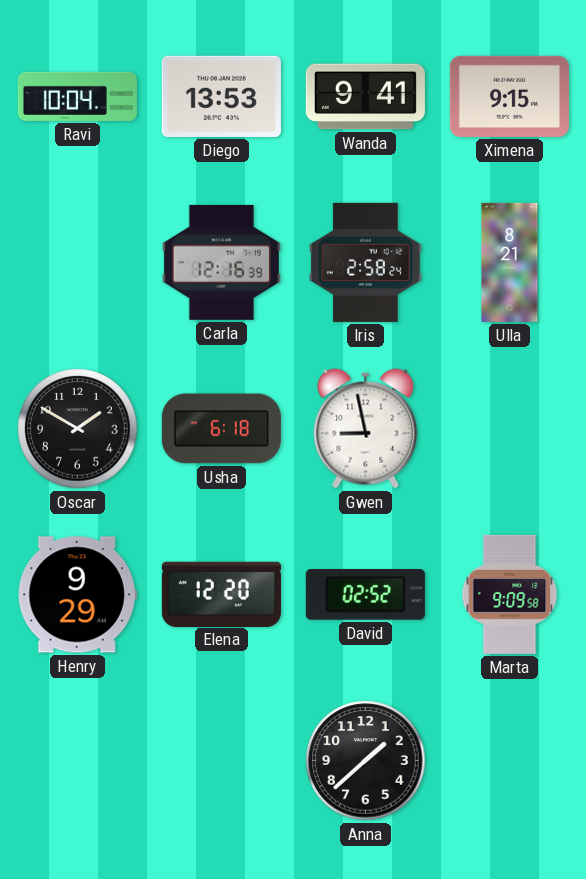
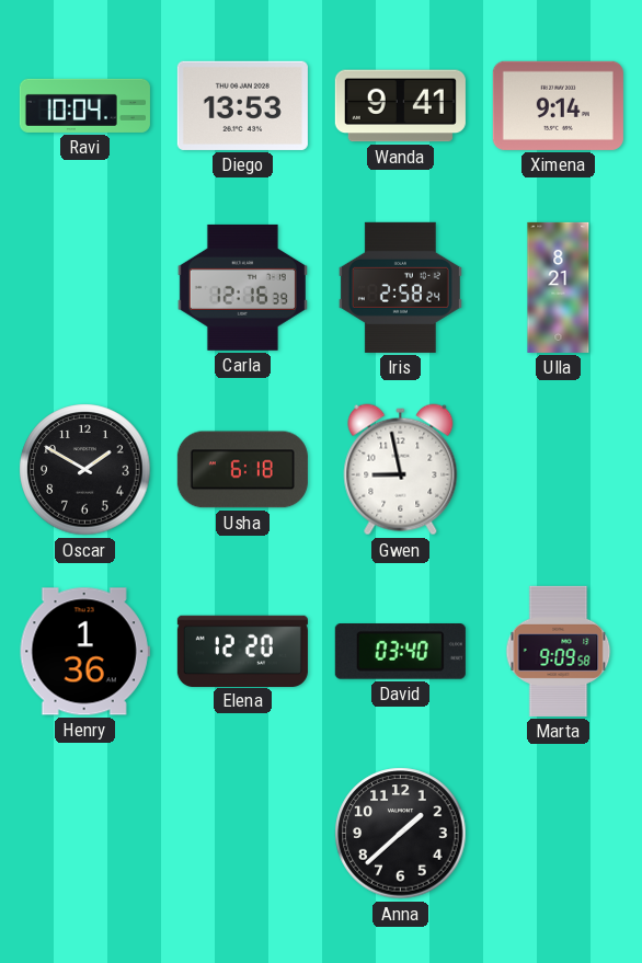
Ximena: 9:15 -> 9:14 (558, 105)
Henry: 9:29 -> 1:36 (84, 652)
David: 02:52 -> 03:40 (400, 652)
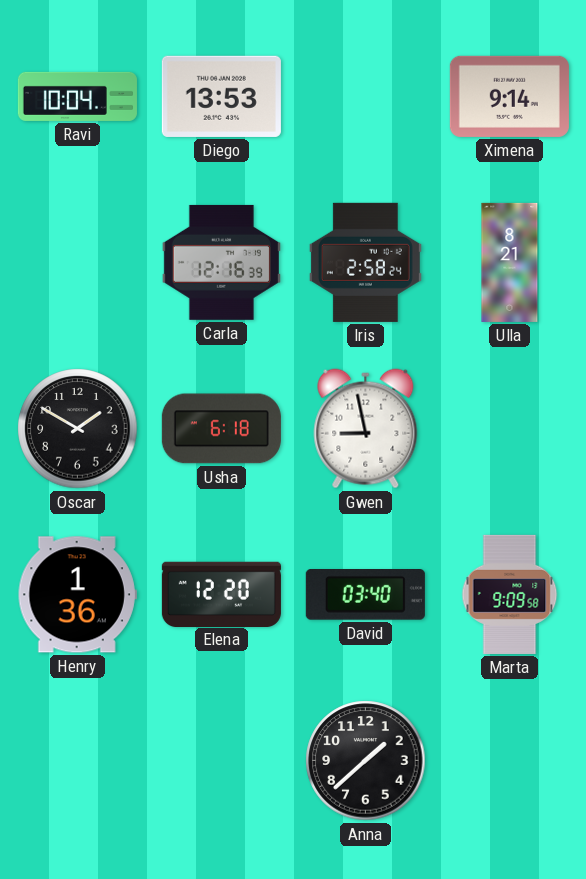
Wanda: 9:41 -> none (400, 106)
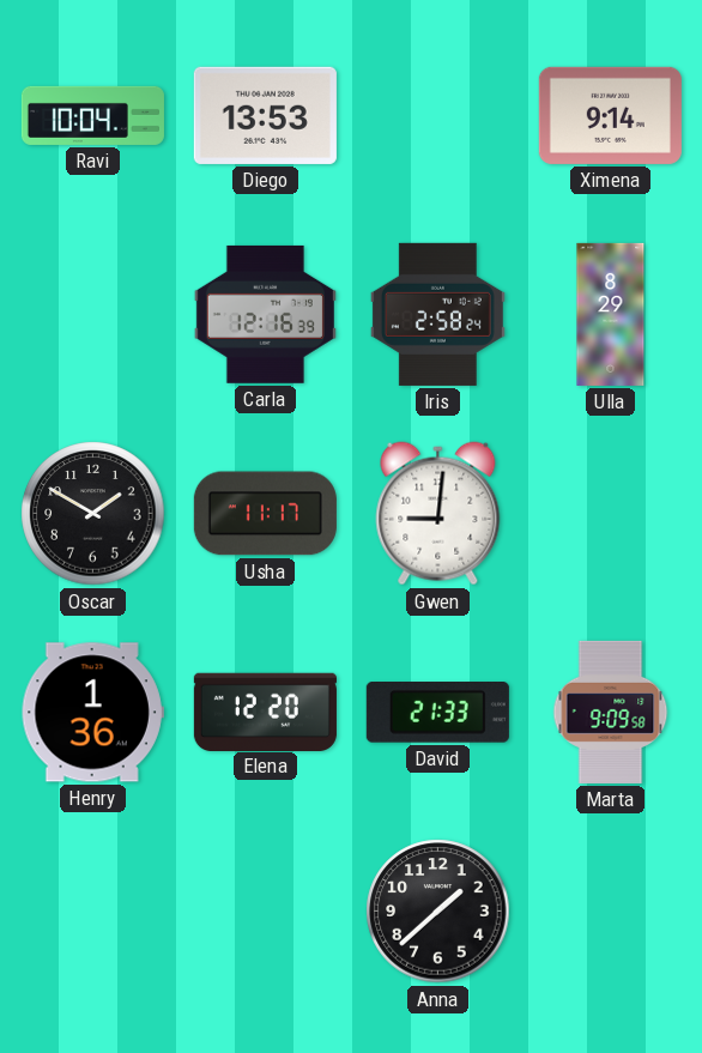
Ulla: 8:21 -> 8:29 (611, 314)
Usha: 6:18 -> 11:17 (265, 514)
Gwen: 8:58 -> 9:01 (438, 514)
David: 03:40 -> 21:33 (437, 713)
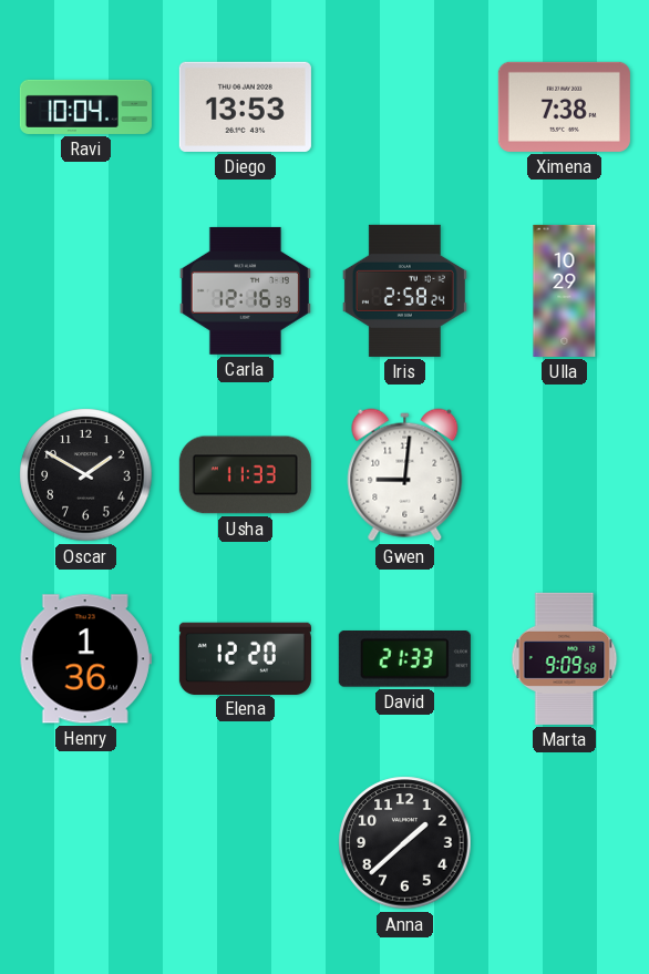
Ximena: 9:14 -> 7:38 (564, 106)
Ulla: 8:29 -> 10:29 (565, 290)
Usha: 11:17 -> 11:33 (245, 475)
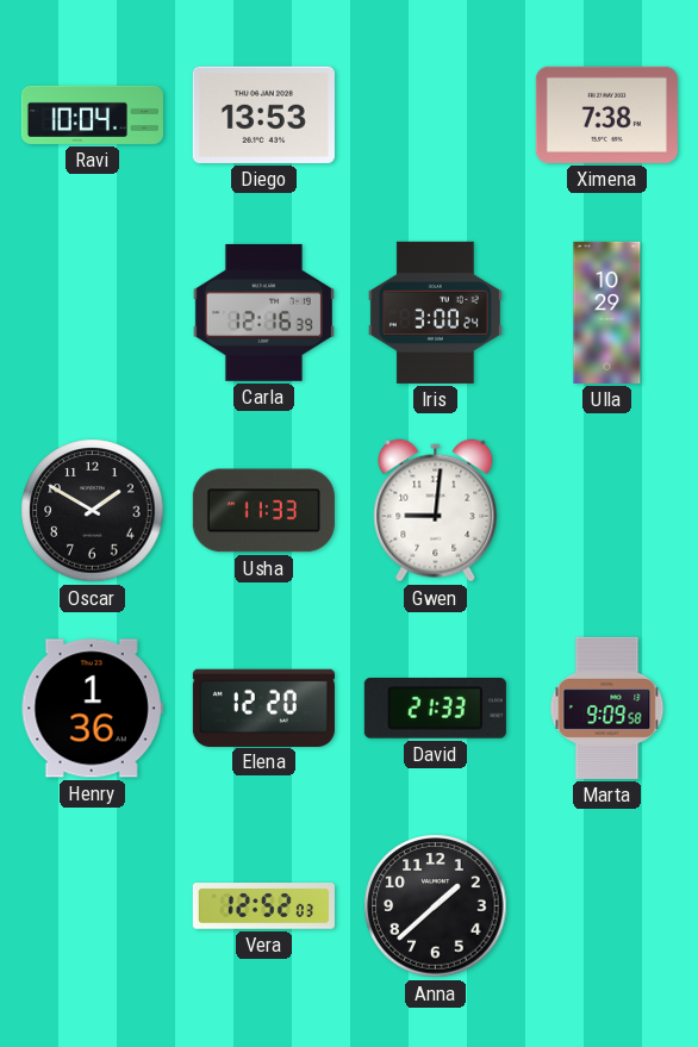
Iris: 2:58 -> 3:00 (435, 312)
Vera: none -> 12:52 (263, 906)
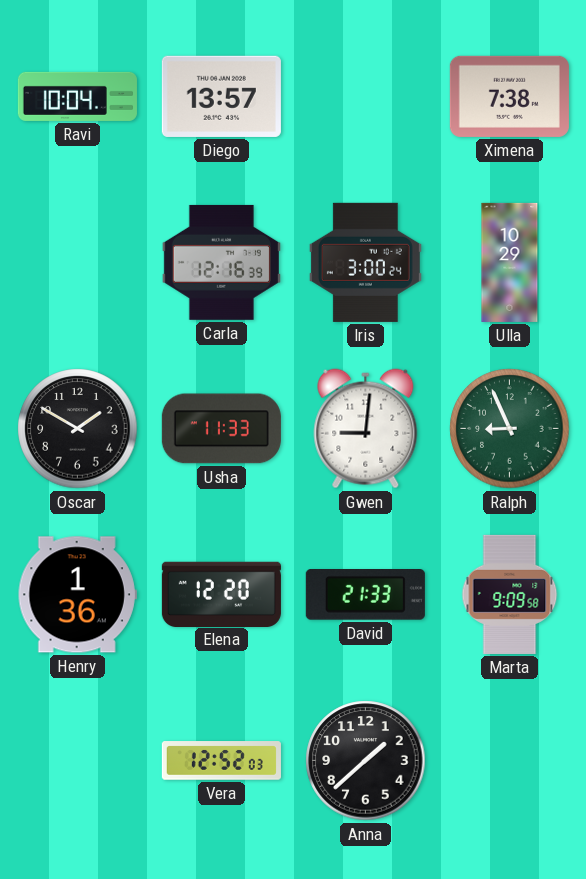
Diego: 13:53 -> 13:57 (221, 96)
Ralph: none -> 8:56 (510, 429)
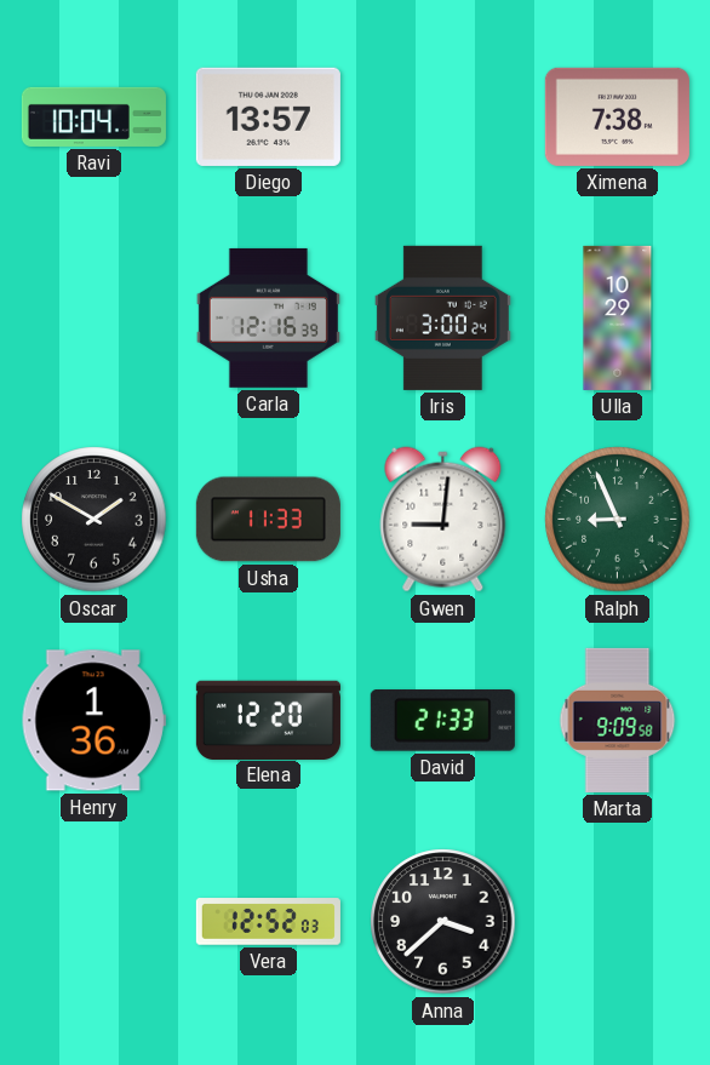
Anna: 1:38 -> 3:38 (443, 922)
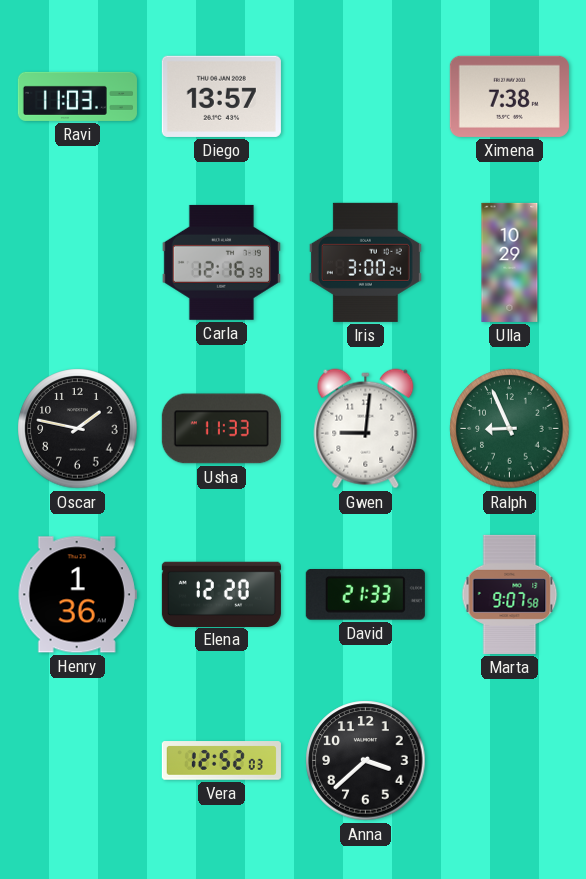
Ravi: 10:04 -> 11:03 (77, 96)
Oscar: 1:50 -> 1:47 (78, 429)
Marta: 9:09 -> 9:07 (510, 594)
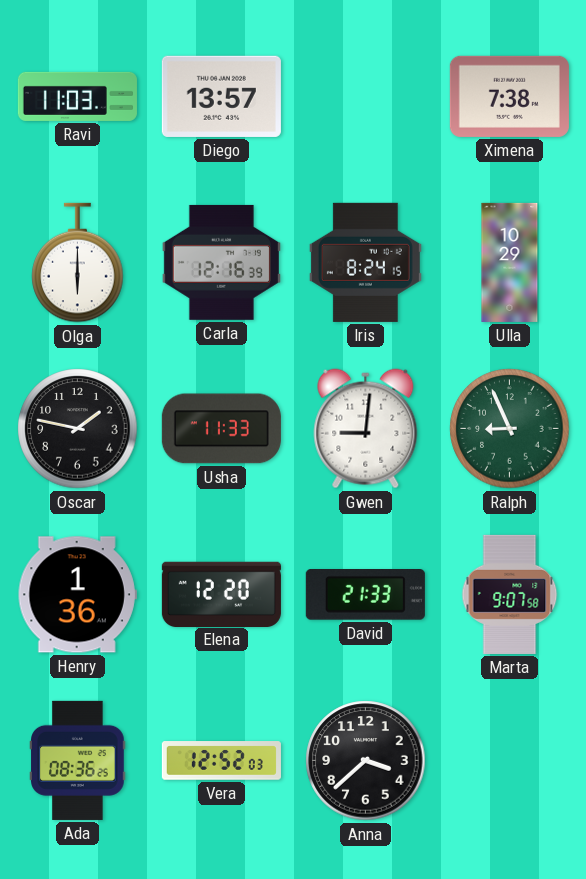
Olga: none -> 6:00 (78, 263)
Iris: 3:00 -> 8:24 (365, 262)
Ada: none -> 08:36 (78, 760)
